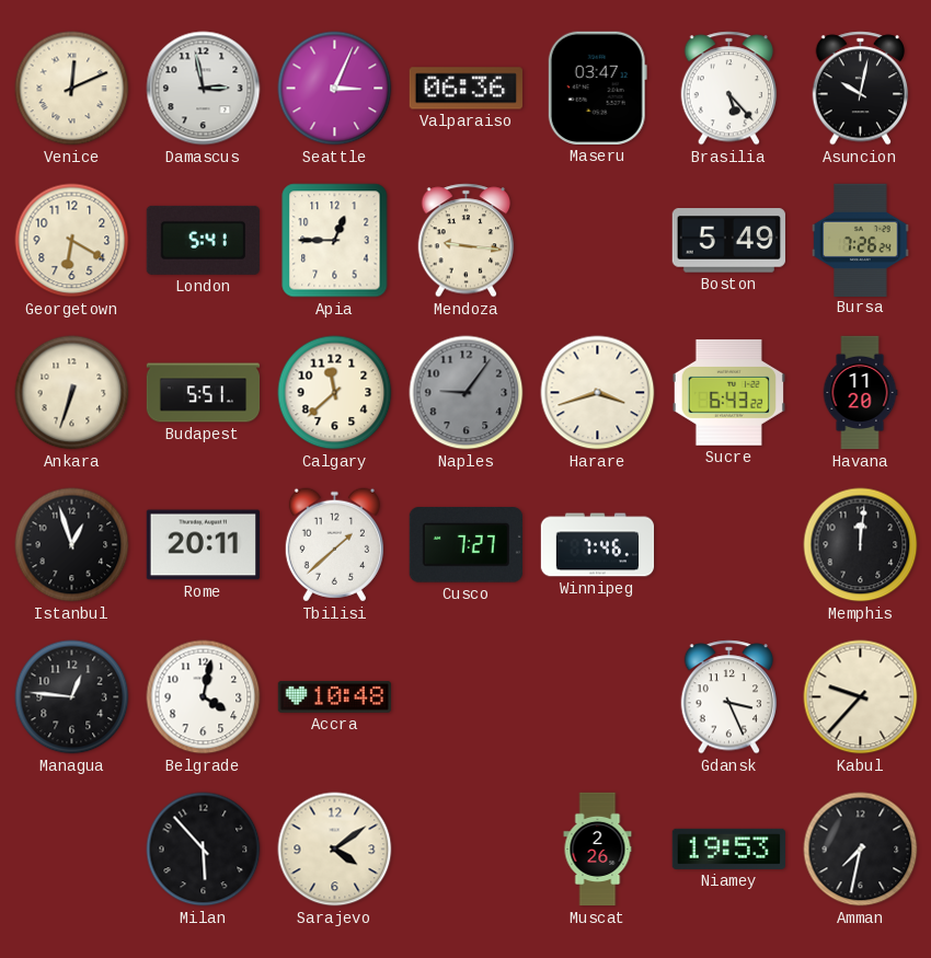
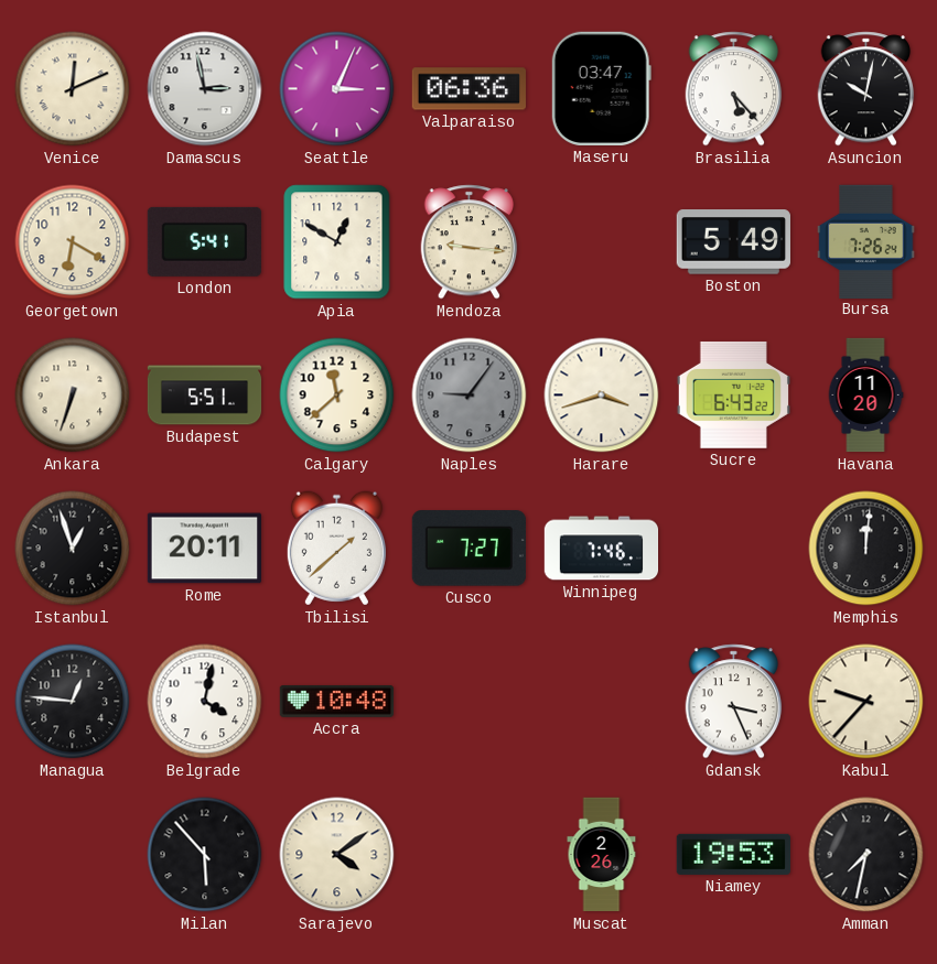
Apia: 12:45 -> 12:50 (337, 242)
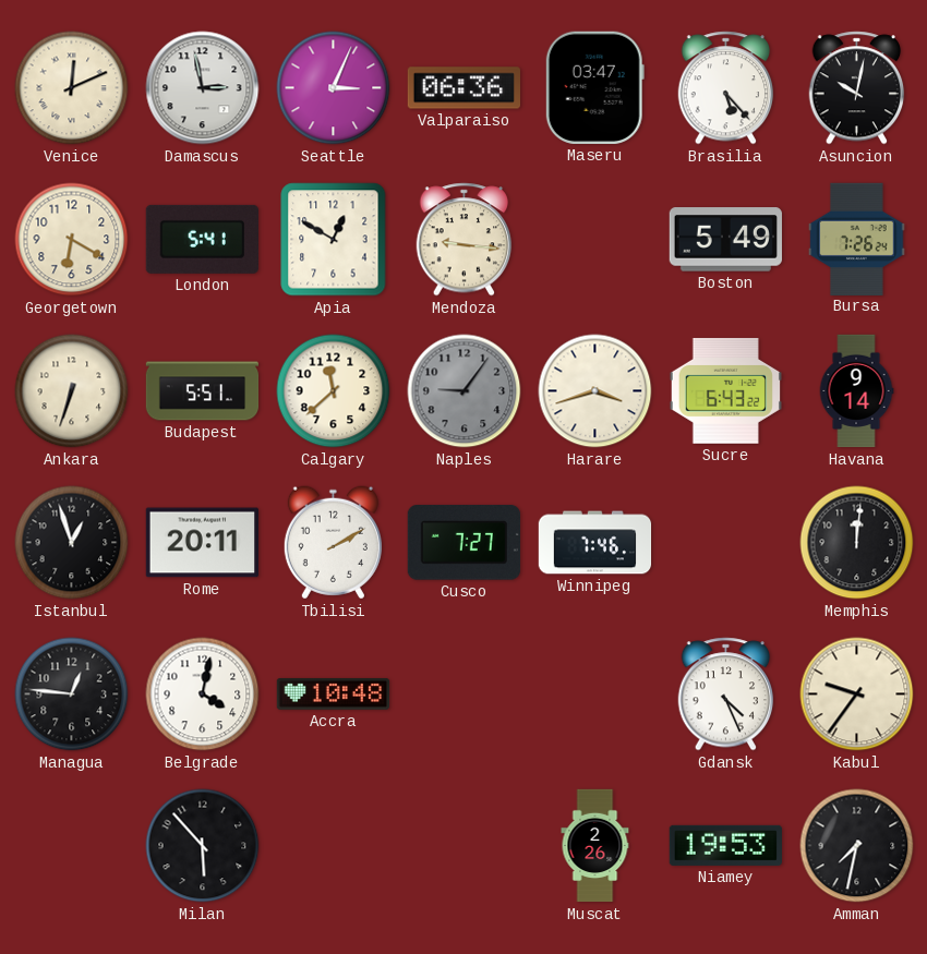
Havana: 11:20 -> 9:14 (856, 391)
Tbilisi: 1:38 -> 2:10 (333, 543)
Gdansk: 3:26 -> 4:26 (726, 695)
Kabul: 9:37 -> 9:36 (857, 695)
Sarajevo: 4:09 -> none (337, 855)
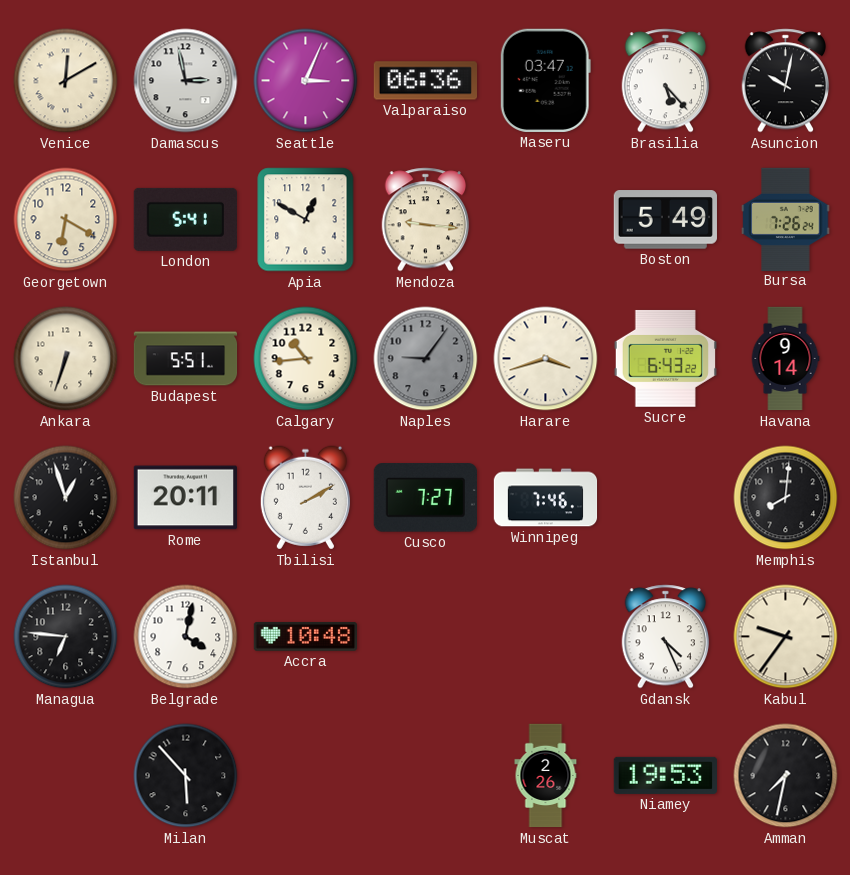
Venice: 12:11 -> 12:10 (66, 81)
Calgary: 11:38 -> 10:44 (306, 359)
Memphis: 12:01 -> 8:01 (786, 498)
Managua: 12:46 -> 6:46 (66, 637)
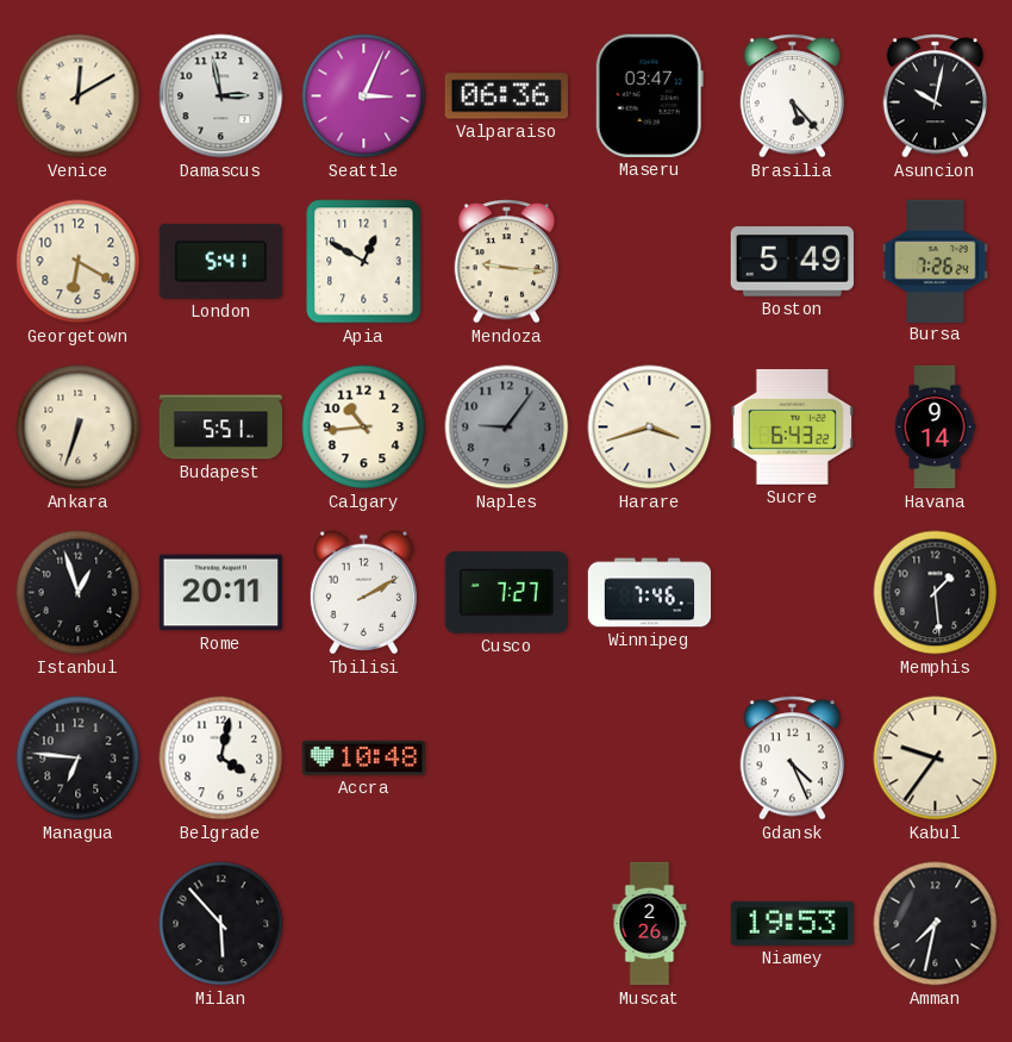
Memphis: 8:01 -> 1:29 (936, 593)
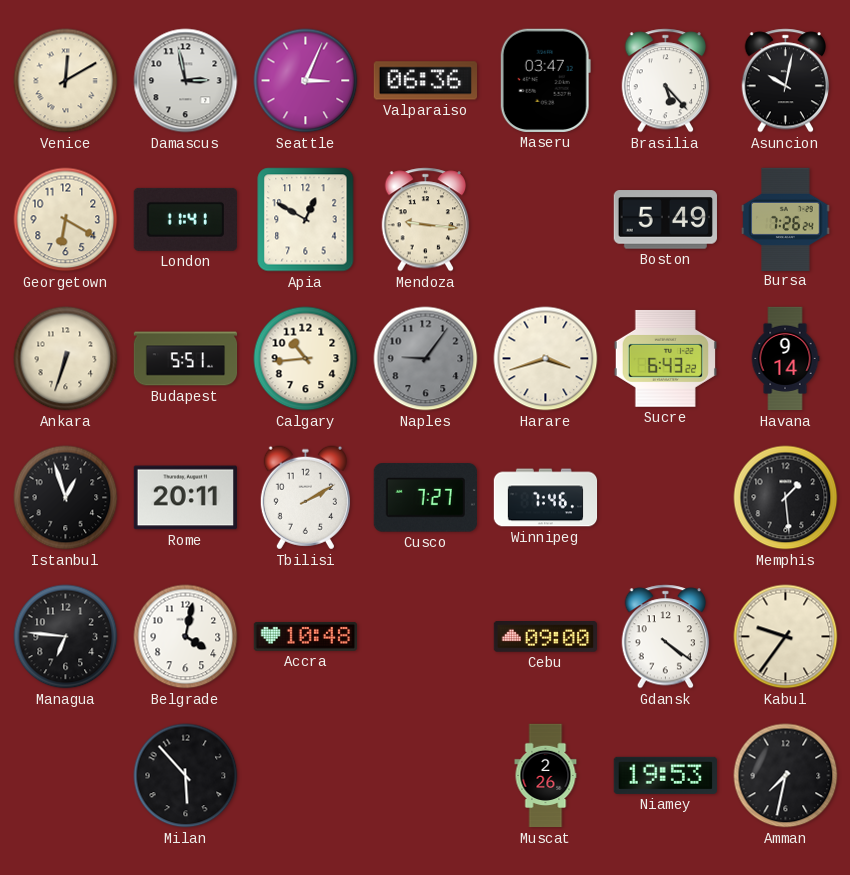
London: 5:41 -> 11:41 (185, 219)
Cebu: none -> 09:00 (545, 637)
Gdansk: 4:26 -> 4:21 (666, 637)
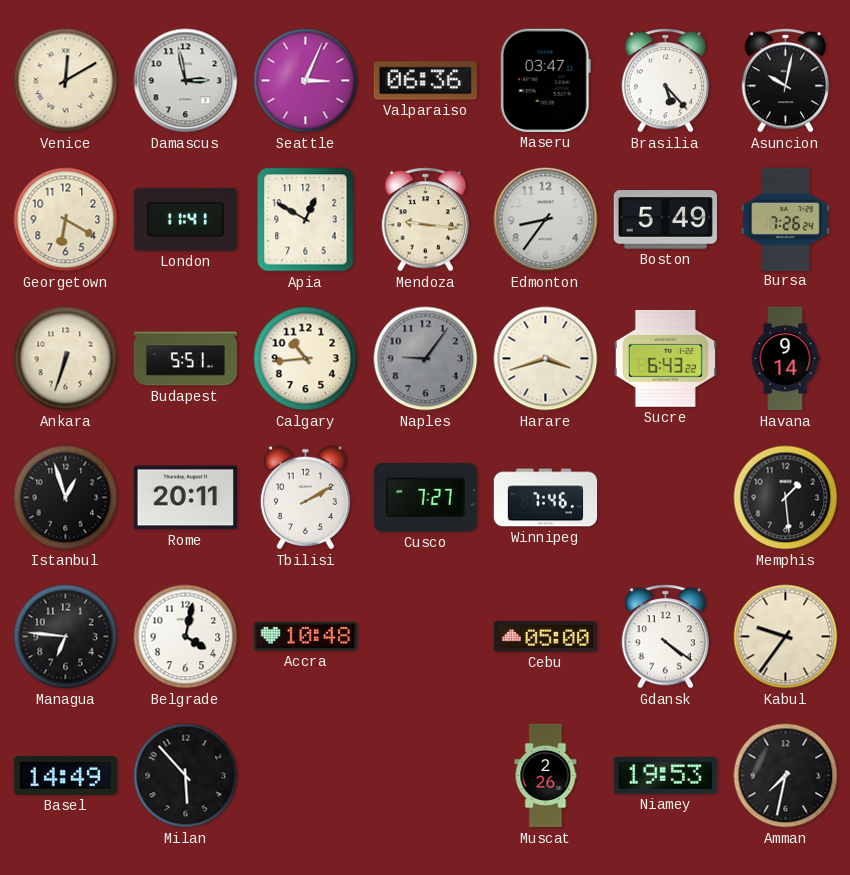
Edmonton: none -> 8:36 (546, 220)
Cebu: 09:00 -> 05:00 (545, 637)
Basel: none -> 14:49 (65, 775)
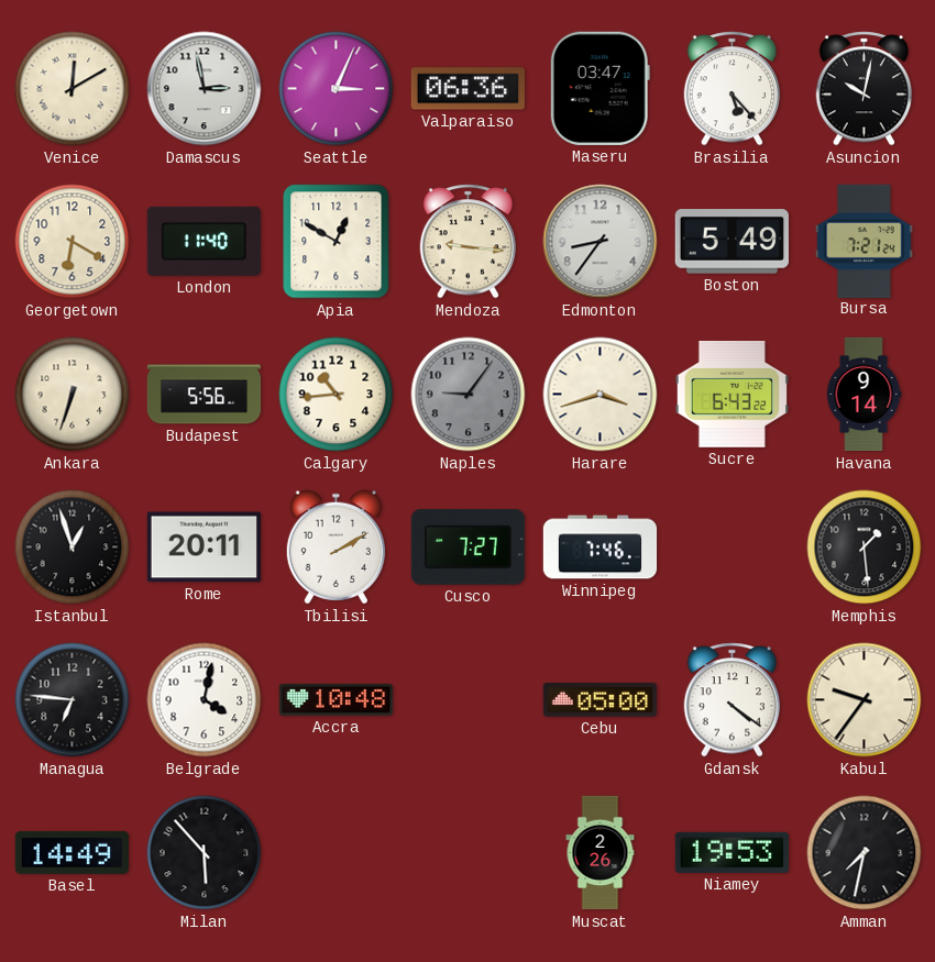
London: 11:41 -> 11:40 (204, 241)
Bursa: 7:26 -> 7:21 (865, 241)
Budapest: 5:51 -> 5:56 (205, 395)
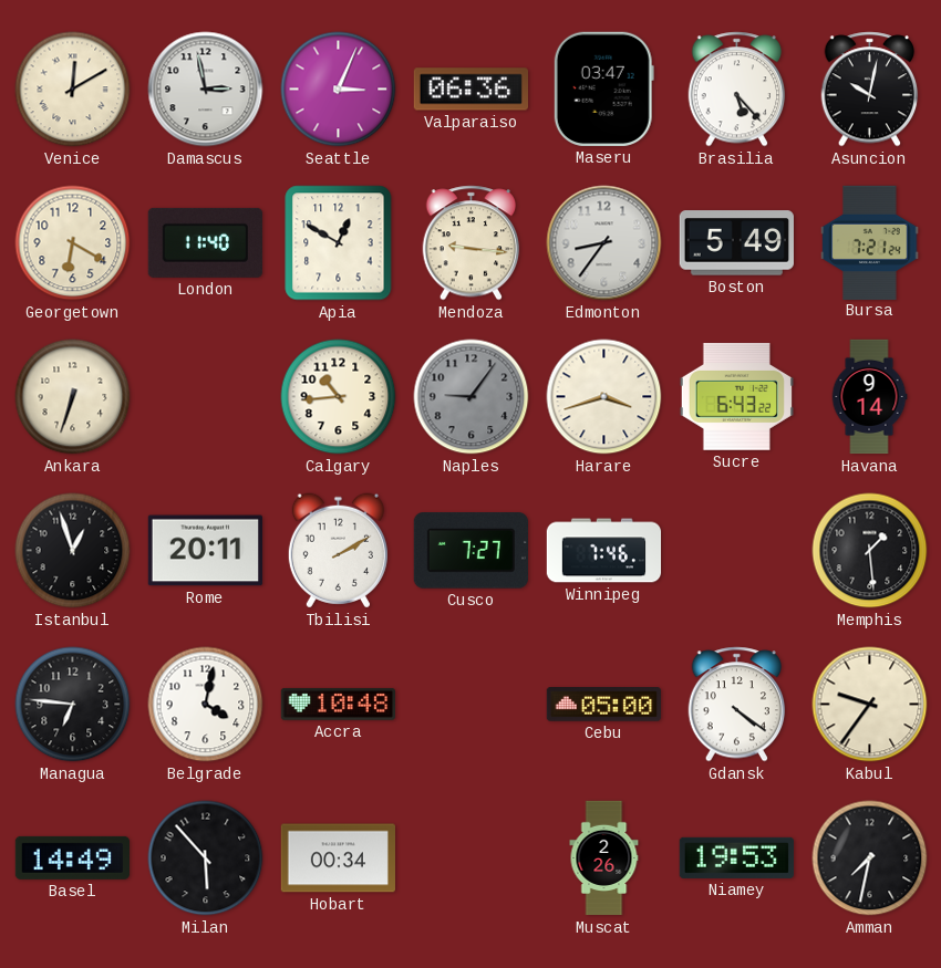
Budapest: 5:56 -> none (205, 395)
Hobart: none -> 00:34 (338, 858)
